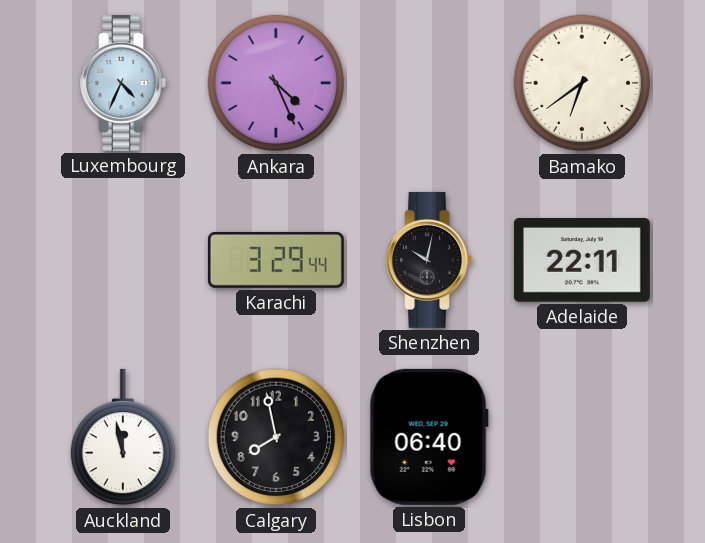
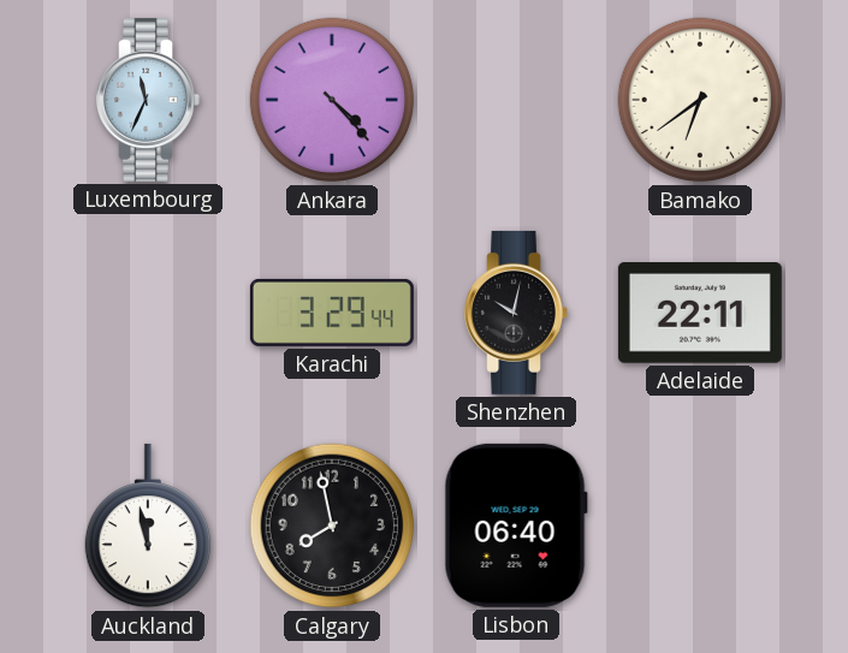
Luxembourg: 4:34 -> 11:34 (148, 100)
Ankara: 4:26 -> 4:23 (332, 100)
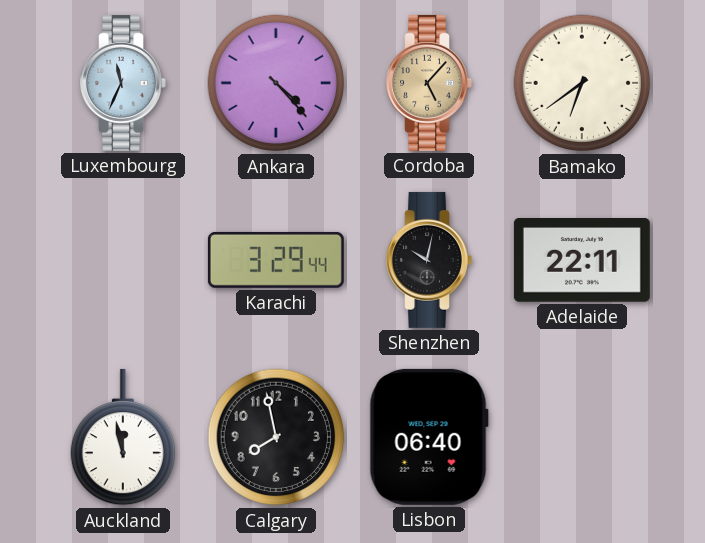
Cordoba: none -> 5:07 (429, 83)
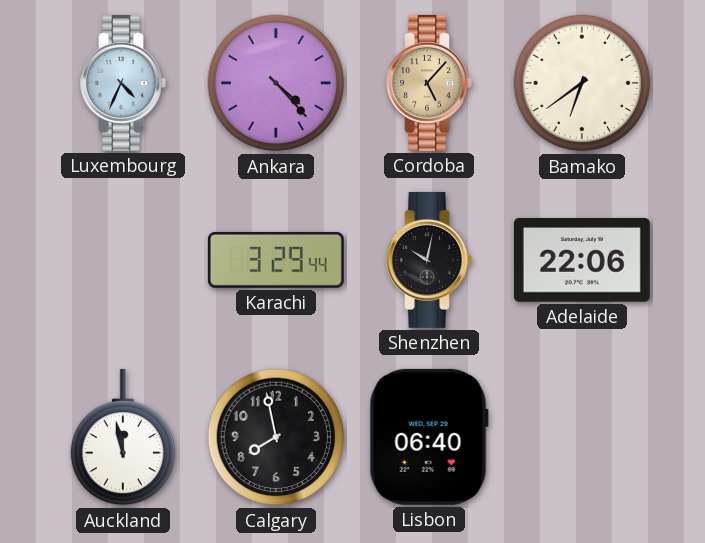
Luxembourg: 11:34 -> 4:34 (123, 83)
Adelaide: 22:11 -> 22:06 (582, 261)
